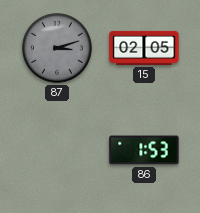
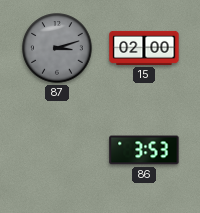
15: 02:05 -> 02:00 (144, 48)
86: 1:53 -> 3:53 (144, 150)
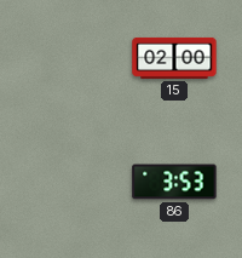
87: 3:12 -> none (57, 48)
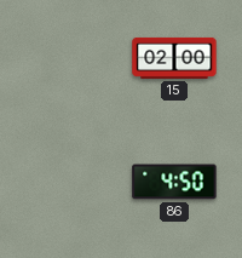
86: 3:53 -> 4:50 (174, 182)
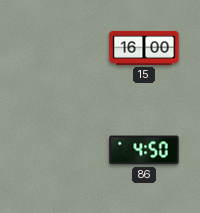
15: 02:00 -> 16:00 (144, 48)
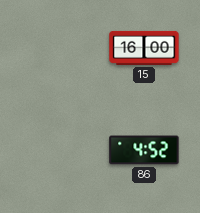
86: 4:50 -> 4:52 (144, 150)
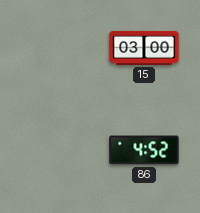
15: 16:00 -> 03:00 (144, 48)
